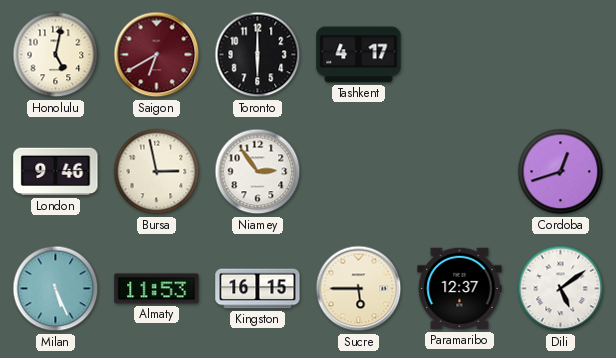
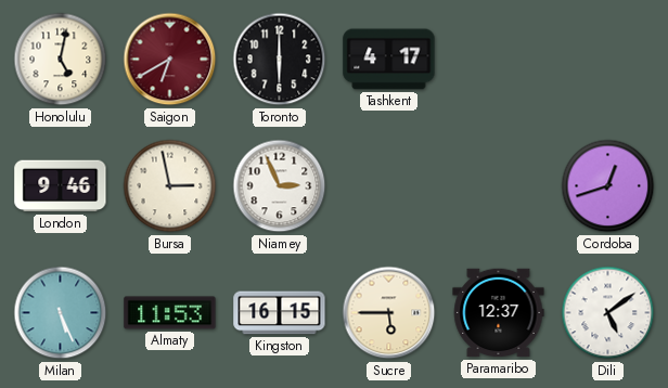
Niamey: 2:54 -> 2:56 (280, 186)
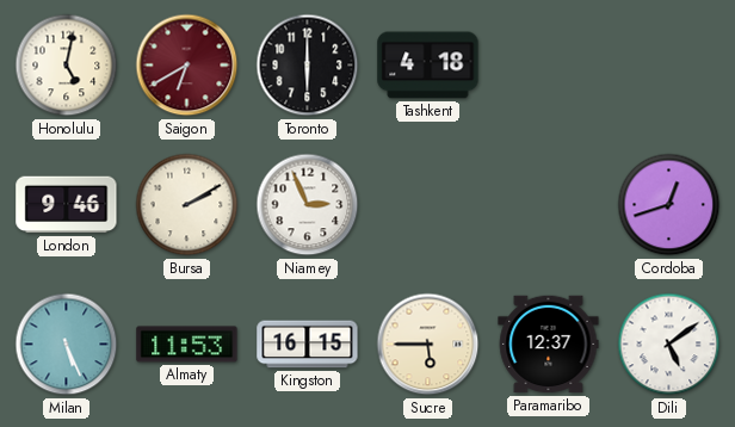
Tashkent: 4:17 -> 4:18 (428, 66)
Bursa: 2:58 -> 2:10 (187, 205)
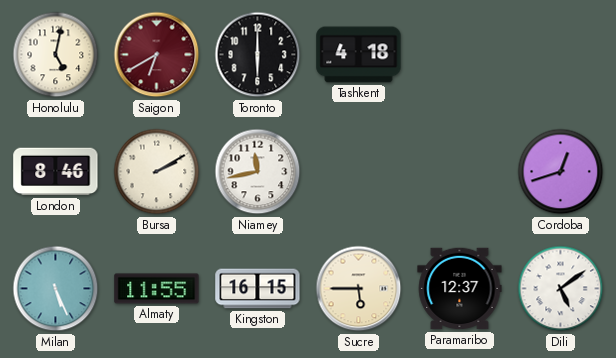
London: 9:46 -> 8:46 (56, 172)
Niamey: 2:56 -> 11:43 (258, 172)
Almaty: 11:53 -> 11:55 (157, 289)
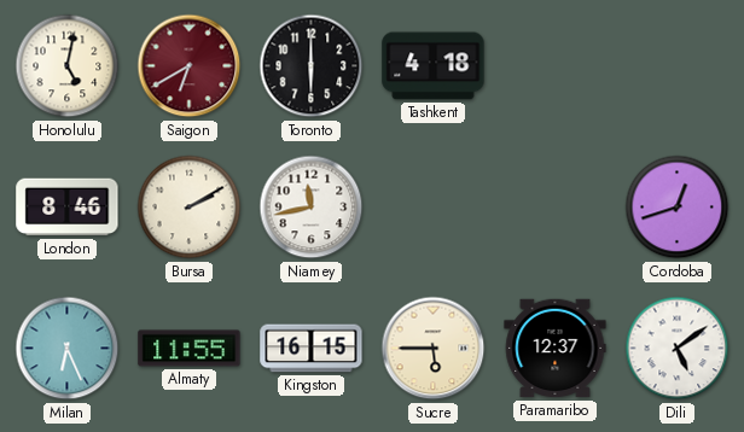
Milan: 5:26 -> 6:26 (68, 349)
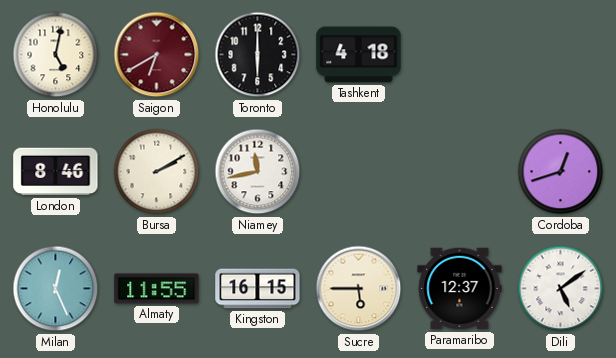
Milan: 6:26 -> 12:26 (56, 289)
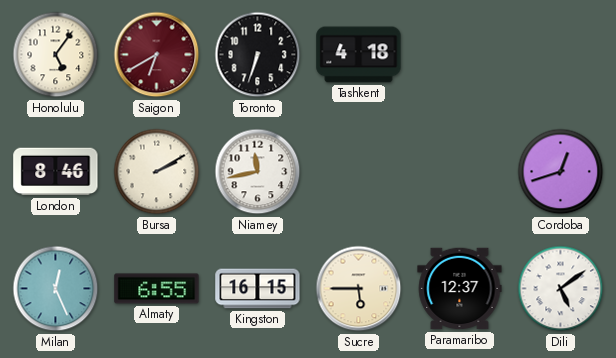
Honolulu: 5:02 -> 5:06 (56, 55)
Toronto: 6:00 -> 6:33 (258, 55)
Almaty: 11:55 -> 6:55 (157, 289)
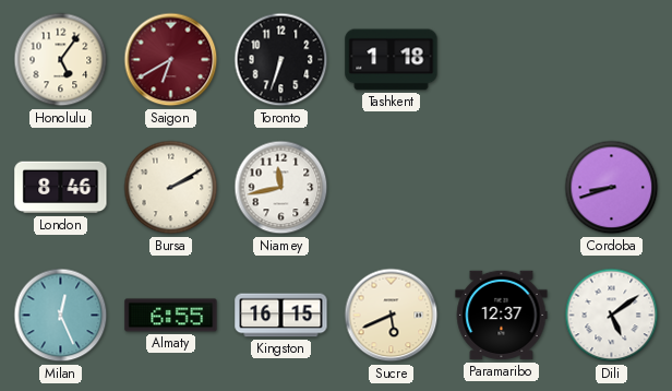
Tashkent: 4:18 -> 1:18 (392, 60)
Cordoba: 12:42 -> 8:42 (612, 188)
Sucre: 5:45 -> 5:41 (392, 316)
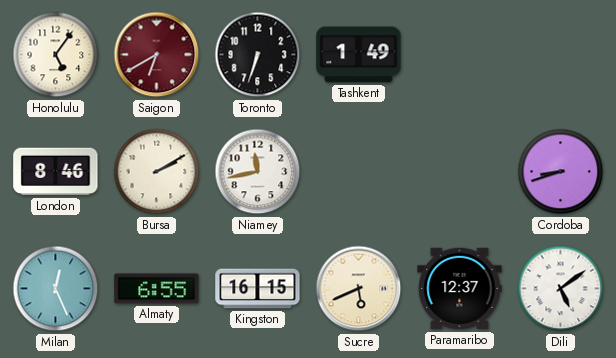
Tashkent: 1:18 -> 1:49 (359, 55)
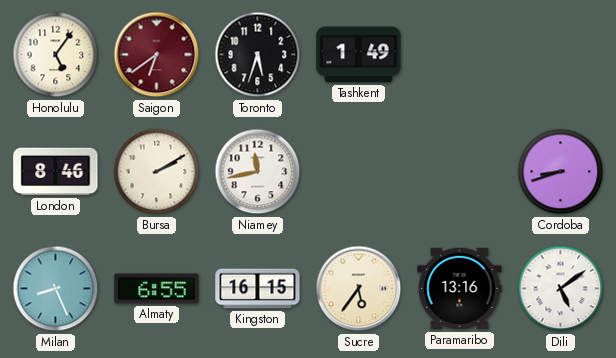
Saigon: 6:40 -> 6:39 (157, 55)
Toronto: 6:33 -> 5:33 (258, 55)
Milan: 12:26 -> 8:26 (56, 289)
Sucre: 5:41 -> 5:36 (359, 289)
Paramaribo: 12:37 -> 13:16 (460, 289)
